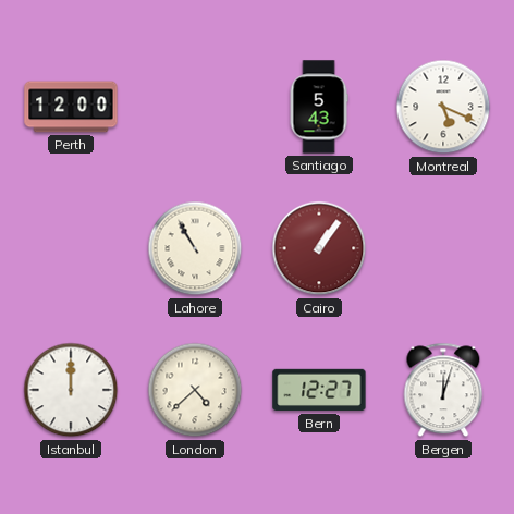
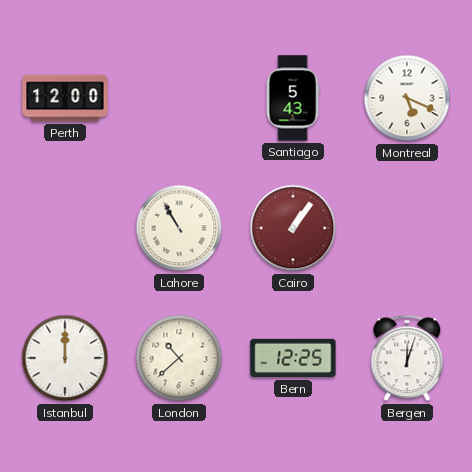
London: 4:38 -> 10:38 (179, 358)
Bern: 12:27 -> 12:25 (293, 358)
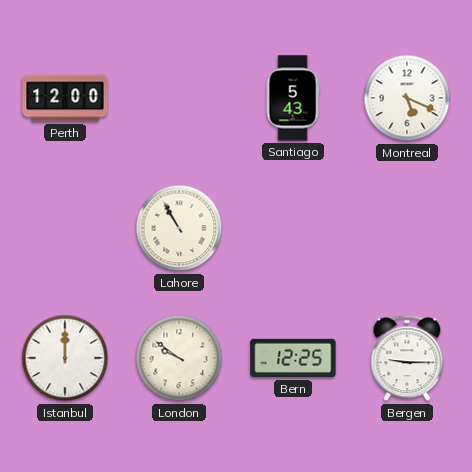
Cairo: 1:06 -> none (293, 228)
London: 10:38 -> 9:51 (179, 358)
Bergen: 12:03 -> 9:15 (407, 358)
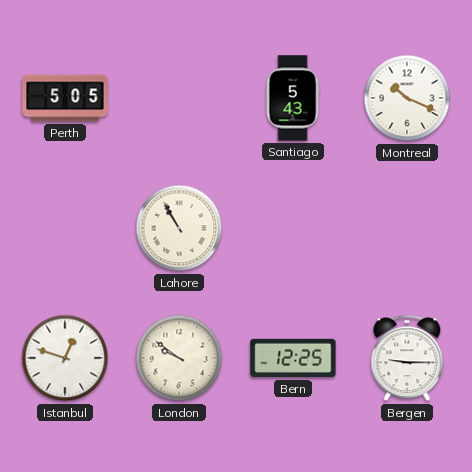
Perth: 12:00 -> 5:05 (65, 98)
Montreal: 5:19 -> 10:19 (407, 98)
Istanbul: 12:00 -> 12:48 (65, 358)
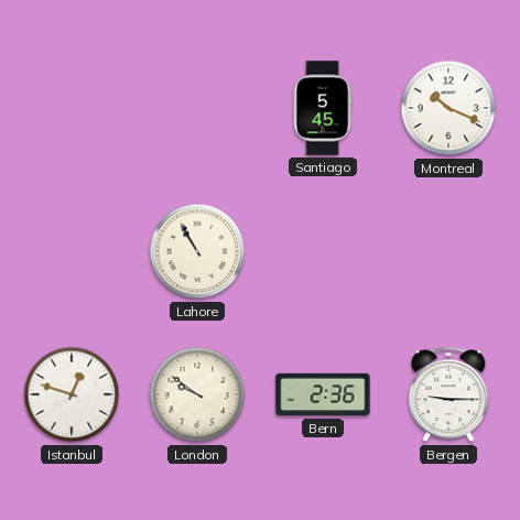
Perth: 5:05 -> none (65, 98)
Santiago: 5:43 -> 5:45 (323, 108)
Bern: 12:25 -> 2:36 (323, 394)
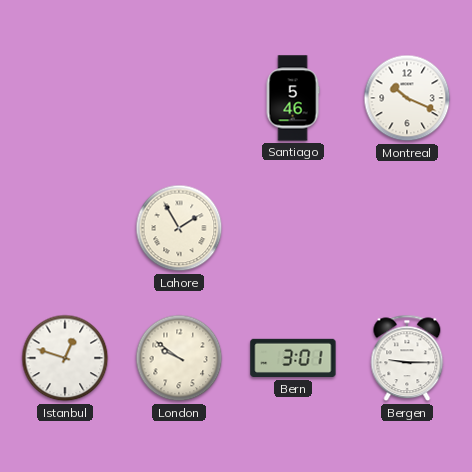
Santiago: 5:45 -> 5:46 (293, 98)
Lahore: 10:55 -> 1:55 (179, 228)
Bern: 2:36 -> 3:01 (293, 358)
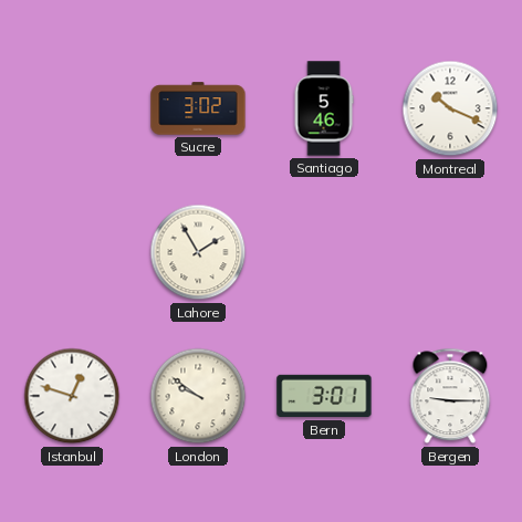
Sucre: none -> 3:02 (198, 108)
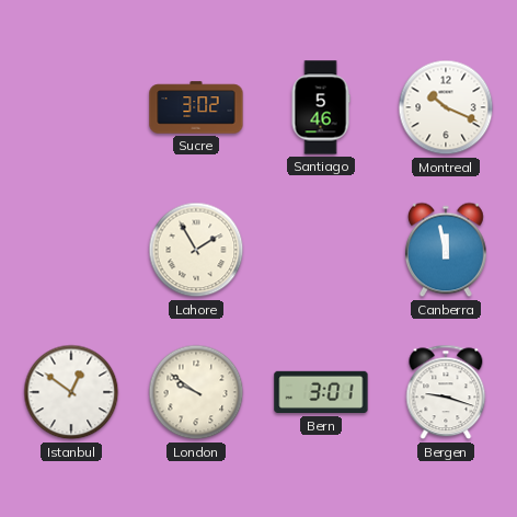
Canberra: none -> 11:58 (446, 250)
Istanbul: 12:48 -> 12:51 (71, 392)
Bergen: 9:15 -> 9:18 (446, 392)
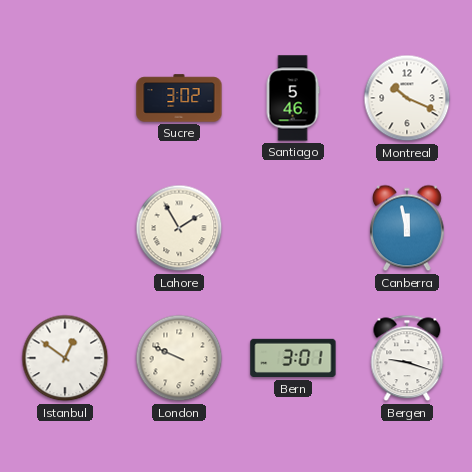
London: 9:51 -> 9:49 (179, 358)
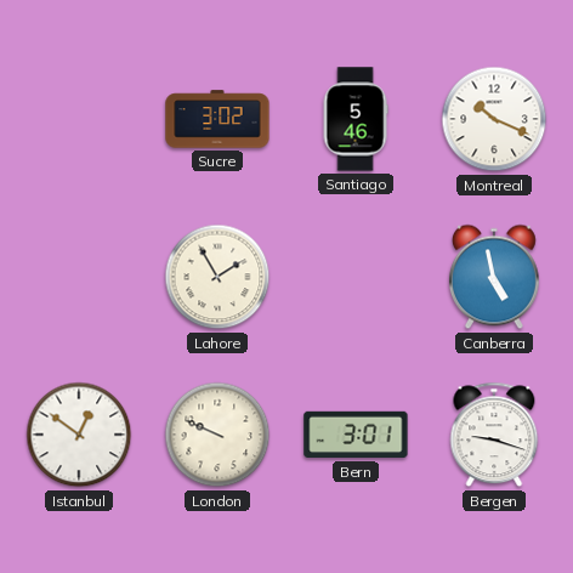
Canberra: 11:58 -> 4:58 (494, 277)
